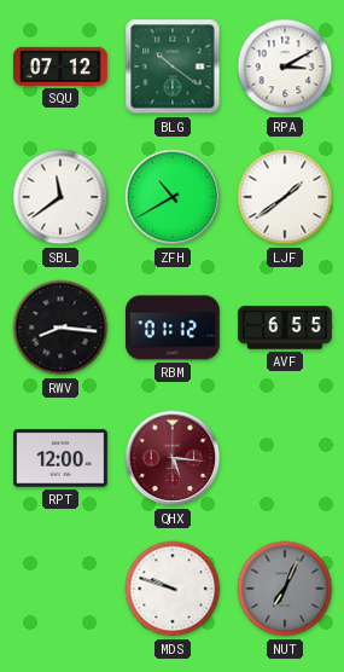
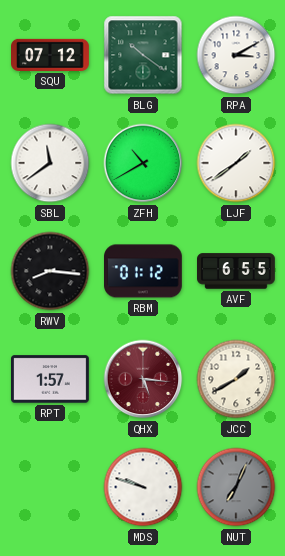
RPT: 12:00 -> 1:57 (51, 379)
JCC: none -> 1:40 (236, 379)
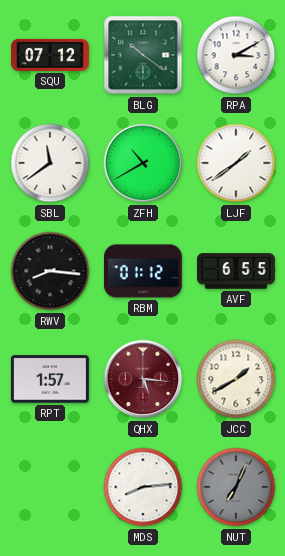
MDS: 9:48 -> 8:14 (143, 487)
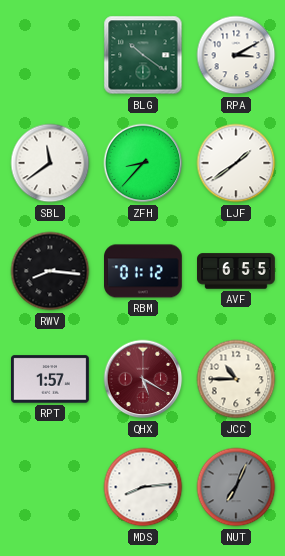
SQU: 07:12 -> none (51, 55)
ZFH: 10:40 -> 8:37 (143, 163)
QHX: 5:16 -> 5:20 (143, 379)
JCC: 1:40 -> 10:45 (236, 379)
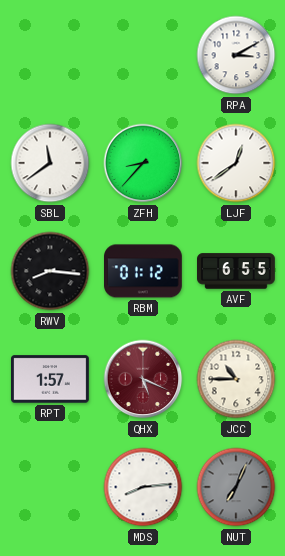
BLG: 10:21 -> none (143, 55)
LJF: 1:39 -> 12:39 (236, 163)
QHX: 5:20 -> 5:19 (143, 379)
